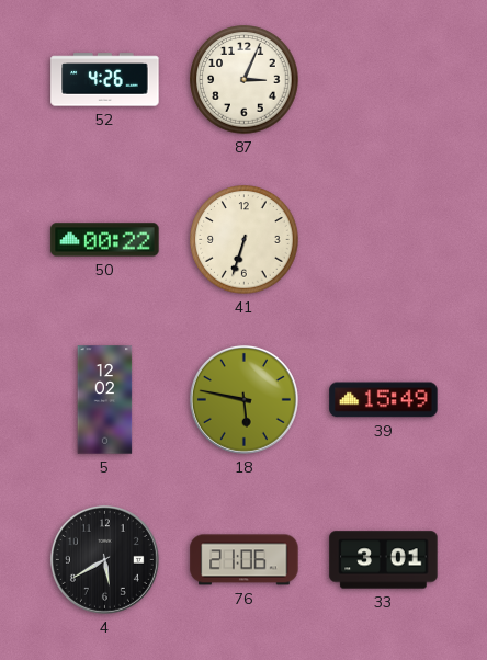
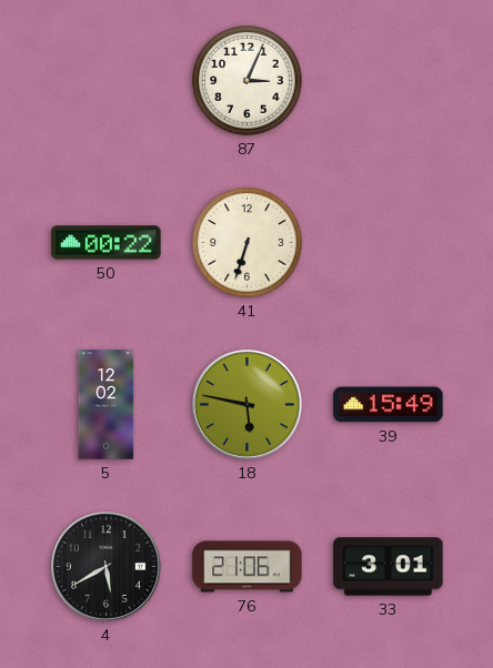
52: 4:26 -> none (105, 80)
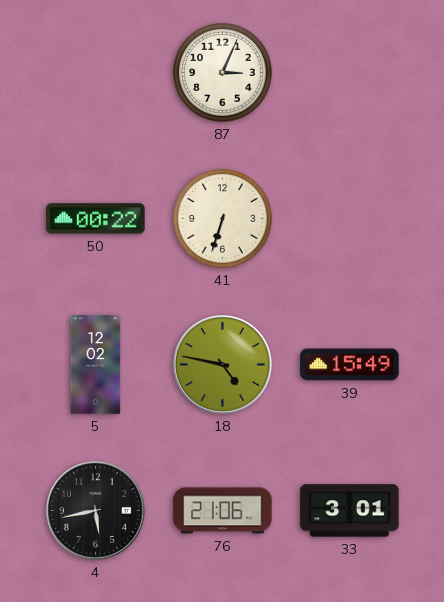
18: 5:47 -> 4:47 (222, 364)
4: 5:40 -> 5:43 (95, 510)
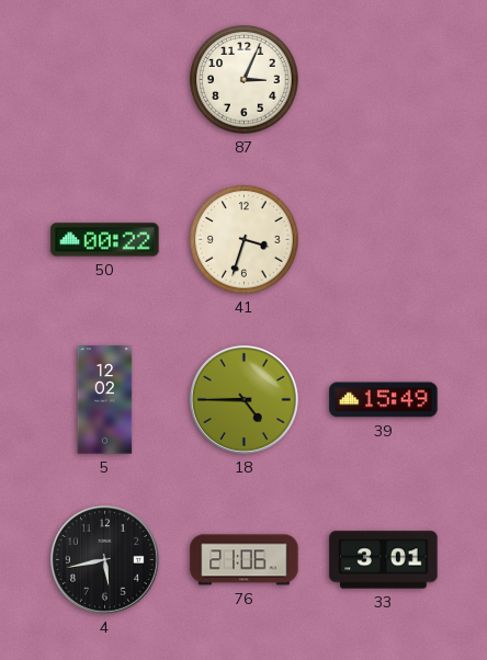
41: 6:33 -> 3:33 (245, 240)
18: 4:47 -> 4:45 (243, 399)
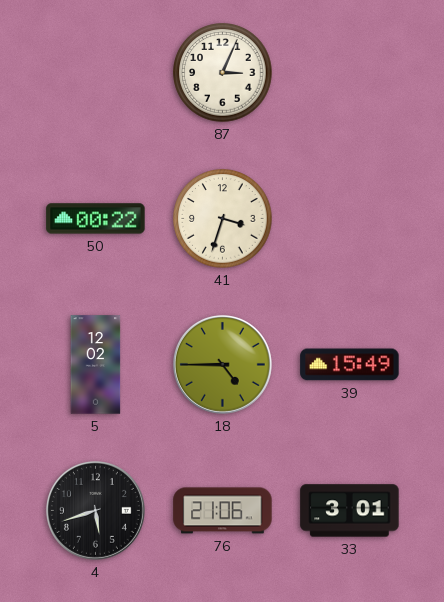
4: 5:43 -> 5:42 (95, 510)
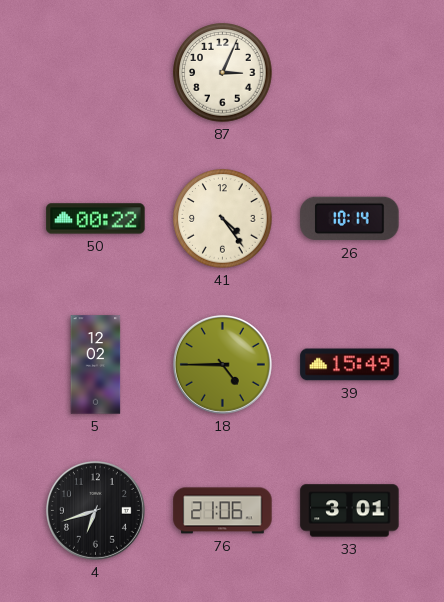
41: 3:33 -> 4:24 (223, 219)
26: none -> 10:14 (350, 219)
4: 5:42 -> 6:42 (95, 510)
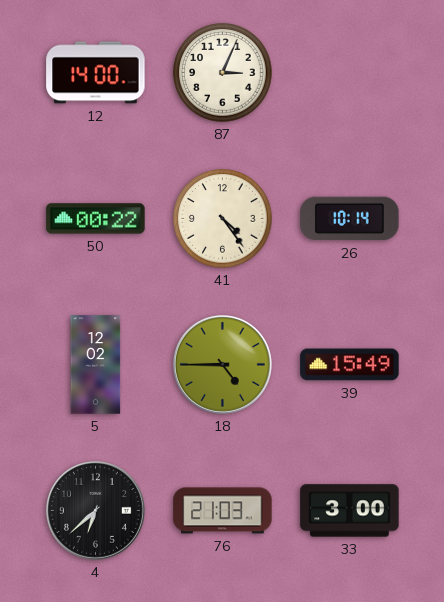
12: none -> 14:00 (96, 73)
4: 6:42 -> 6:38 (95, 510)
76: 21:06 -> 21:03 (223, 511)
33: 3:01 -> 3:00 (350, 511)
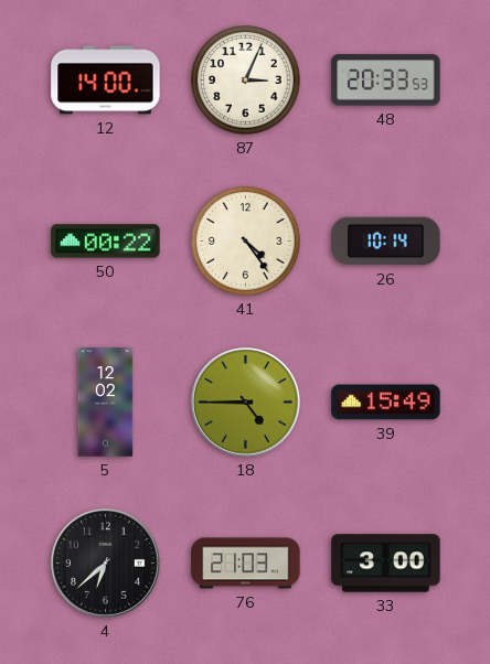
48: none -> 20:33 (386, 81)
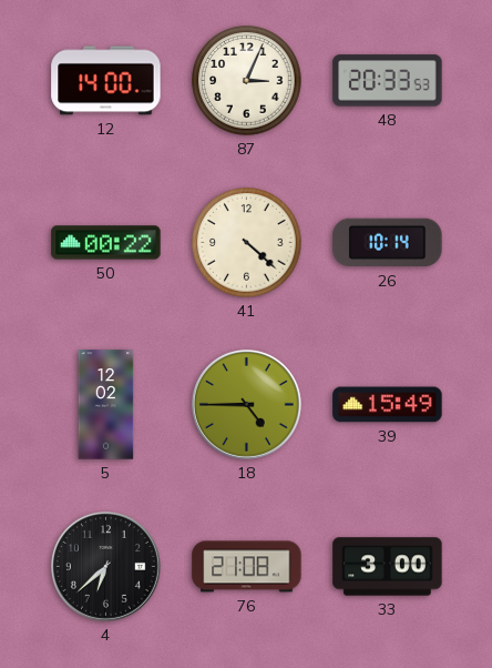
41: 4:24 -> 4:22 (247, 243)
76: 21:03 -> 21:08 (247, 567)
